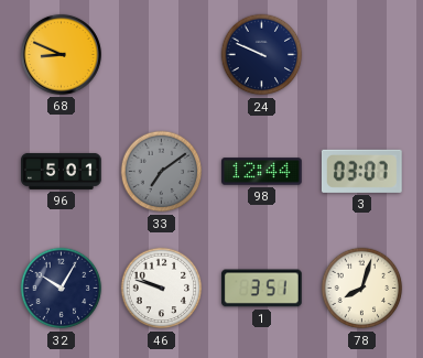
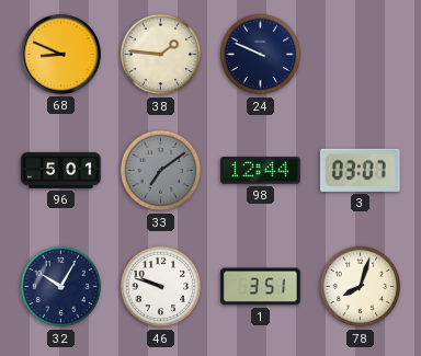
38: none -> 1:46 (161, 55)
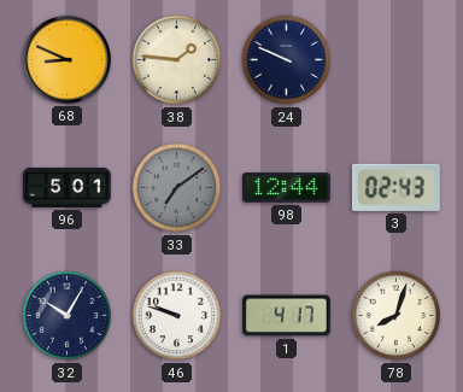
3: 03:07 -> 02:43 (395, 187)
1: 3:51 -> 4:17 (287, 316)
